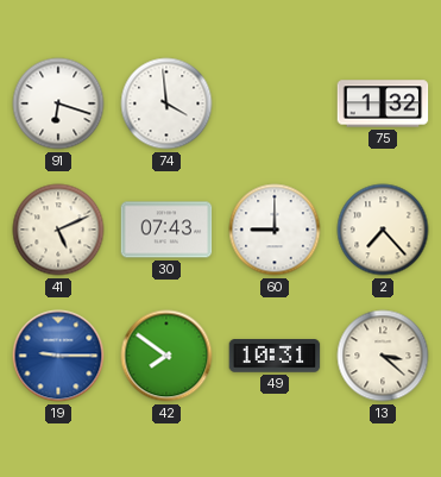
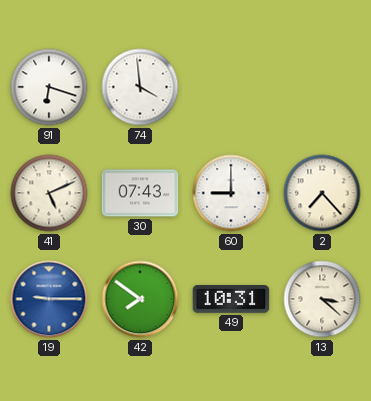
75: 1:32 -> none (383, 103)
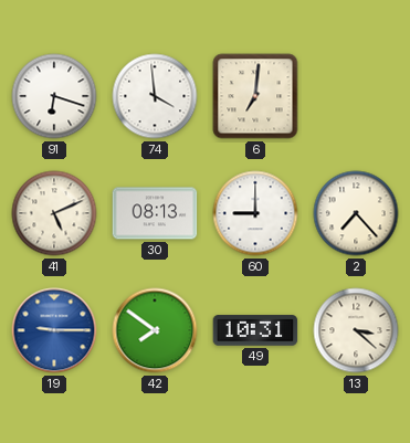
6: none -> 7:01 (255, 96)
30: 07:43 -> 08:13 (155, 213)
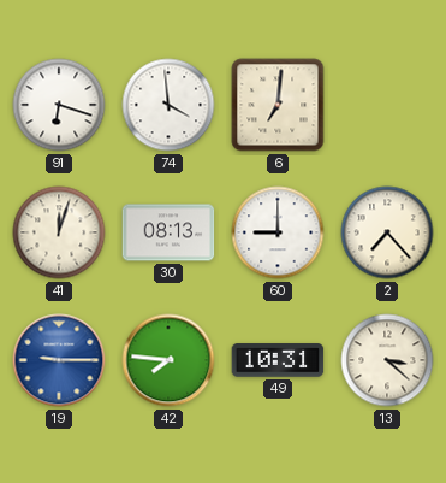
41: 5:11 -> 12:03 (59, 232)
42: 7:51 -> 7:46 (168, 360)
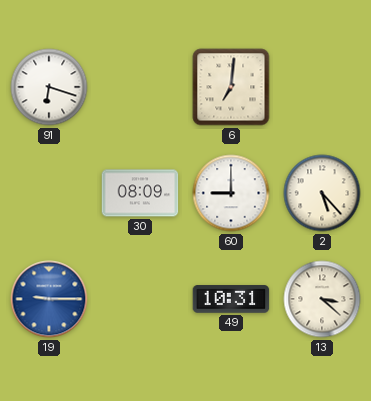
74: 3:59 -> none (168, 105)
41: 12:03 -> none (59, 232)
30: 08:13 -> 08:09 (140, 193)
2: 7:23 -> 5:23 (322, 193)
42: 7:46 -> none (168, 360)
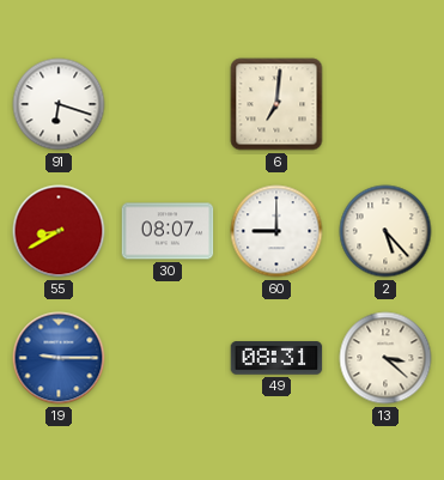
55: none -> 8:40 (59, 231)
30: 08:09 -> 08:07 (168, 231)
49: 10:31 -> 08:31 (276, 358)
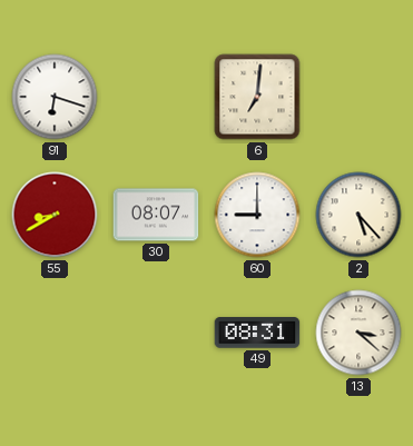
19: 9:15 -> none (59, 358)
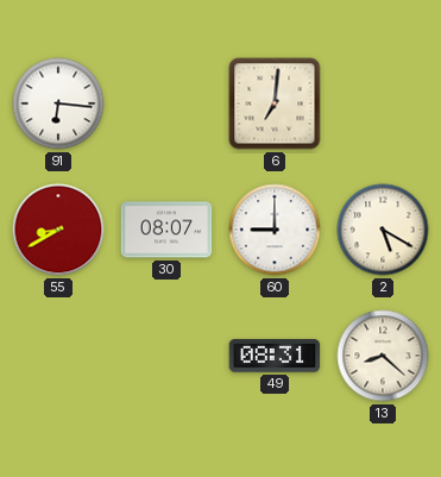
91: 6:18 -> 6:16 (58, 103)
2: 5:23 -> 5:20 (383, 230)
13: 3:22 -> 8:22 (383, 356)
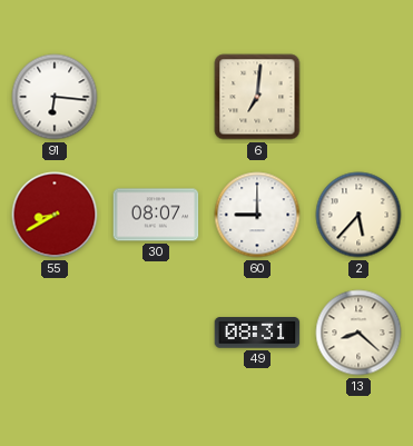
2: 5:20 -> 5:37 (358, 215)
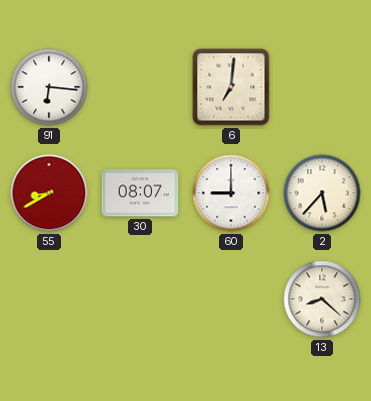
49: 08:31 -> none (257, 333)
